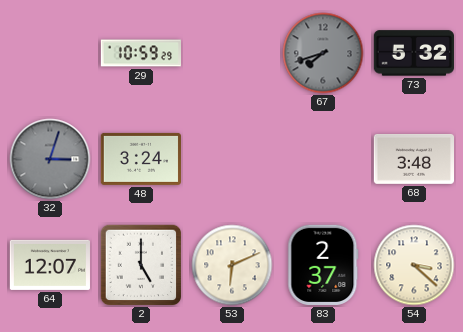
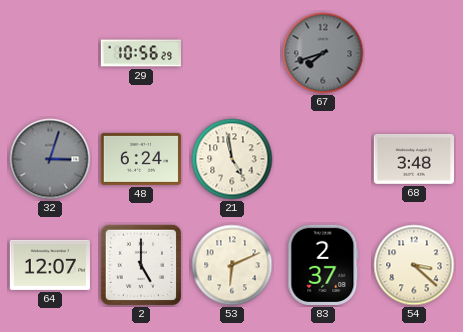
29: 10:59 -> 10:56 (140, 53)
73: 5:32 -> none (414, 53)
48: 3:24 -> 6:24 (140, 159)
21: none -> 4:58 (232, 159)
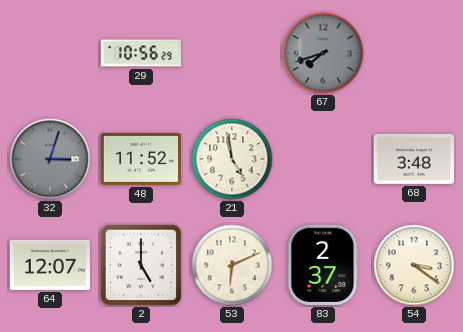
48: 6:24 -> 11:52 (140, 159)
54: 3:22 -> 3:21 (414, 265)
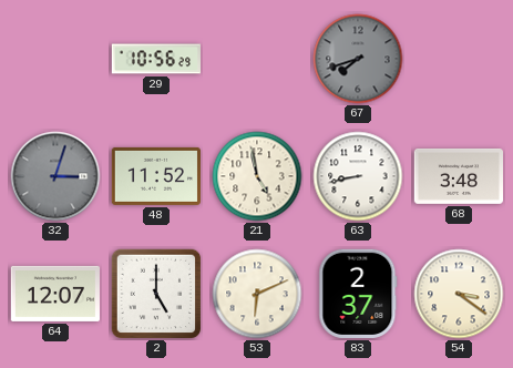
63: none -> 8:43 (358, 176)
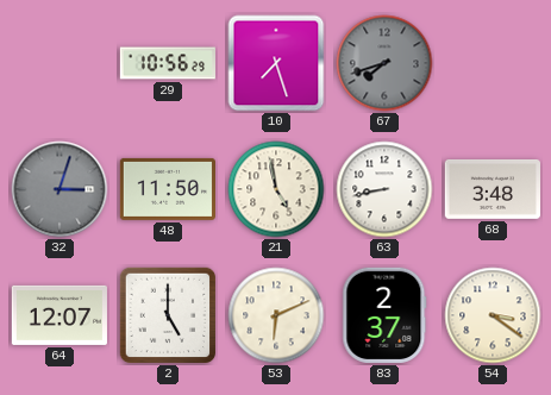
10: none -> 7:27 (276, 63)
48: 11:52 -> 11:50 (167, 189)
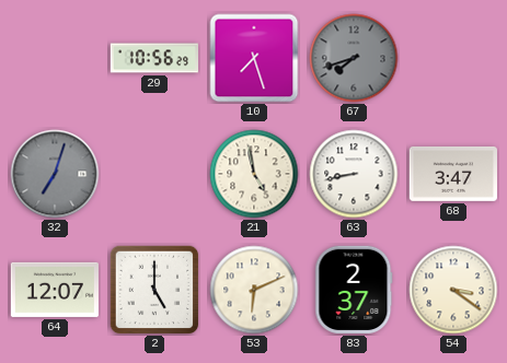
32: 3:03 -> 7:03 (55, 174)
48: 11:50 -> none (167, 189)
68: 3:48 -> 3:47 (452, 174)
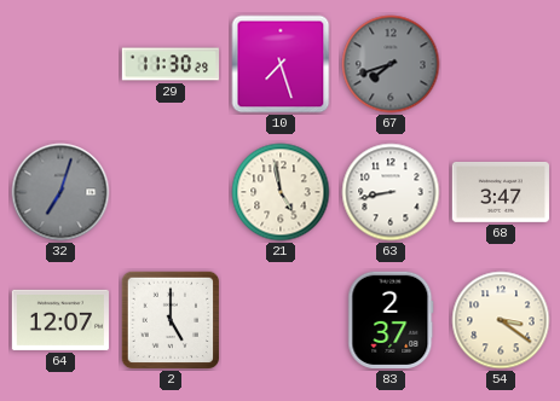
29: 10:56 -> 11:30 (169, 64)
53: 6:11 -> none (254, 290)
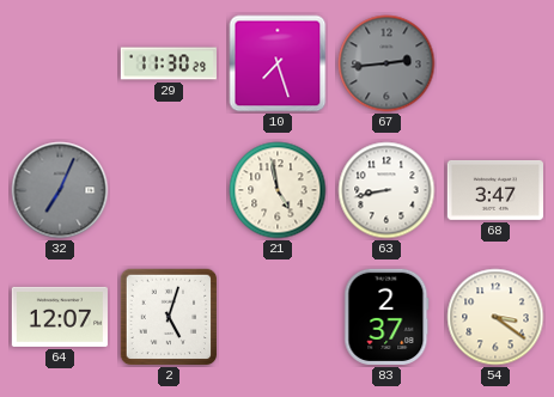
67: 7:42 -> 2:44 (386, 63)
32: 7:03 -> 7:04 (60, 190)
2: 5:00 -> 5:03 (169, 317)
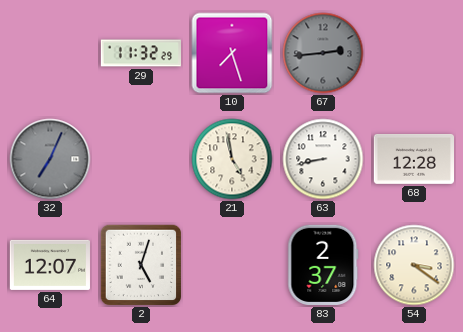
29: 11:30 -> 11:32 (140, 53)
68: 3:47 -> 12:28 (413, 159)
